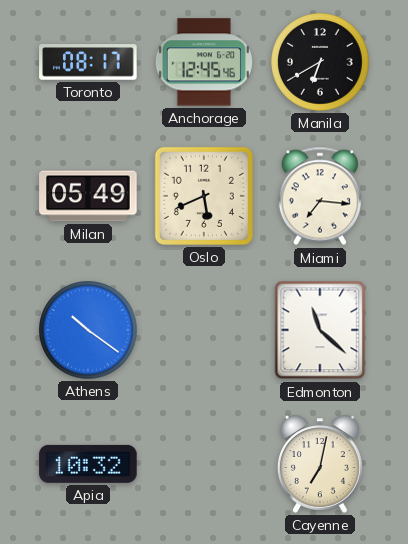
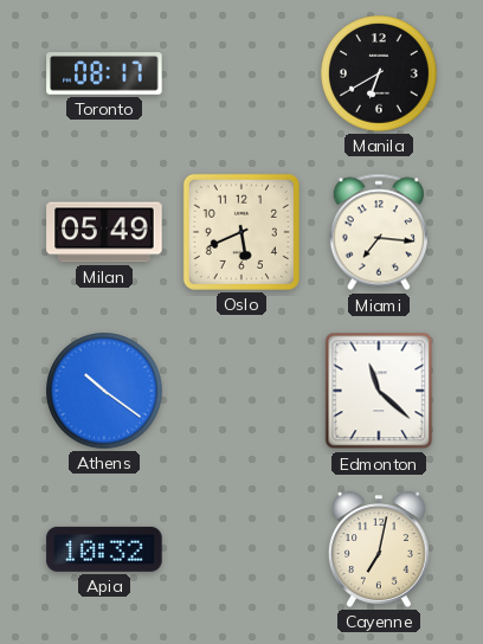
Anchorage: 12:45 -> none (204, 62)
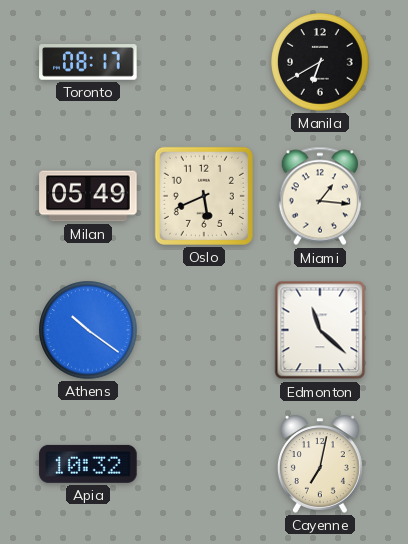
Miami: 7:16 -> 1:16 (319, 196)
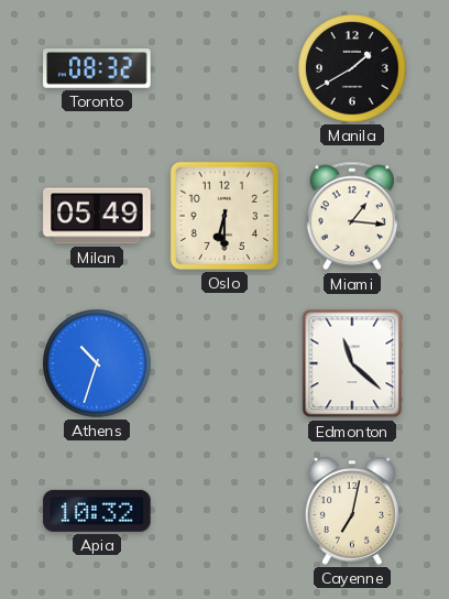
Toronto: 08:17 -> 08:32 (97, 68)
Manila: 6:40 -> 1:40 (352, 68)
Oslo: 5:41 -> 6:30 (225, 216)
Athens: 10:21 -> 10:33 (97, 363)
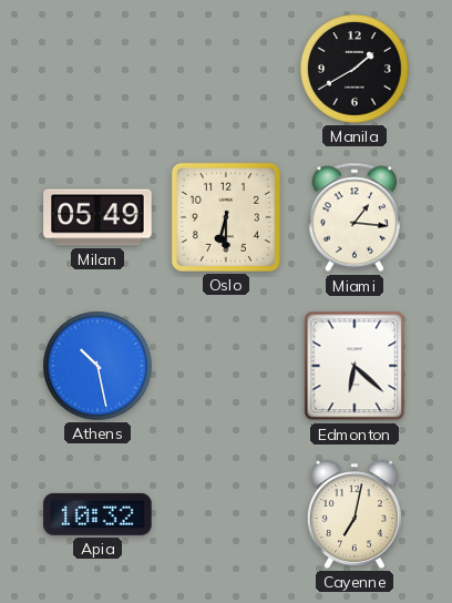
Toronto: 08:32 -> none (97, 68)
Athens: 10:33 -> 10:28 (97, 366)
Edmonton: 11:22 -> 6:22 (355, 366)
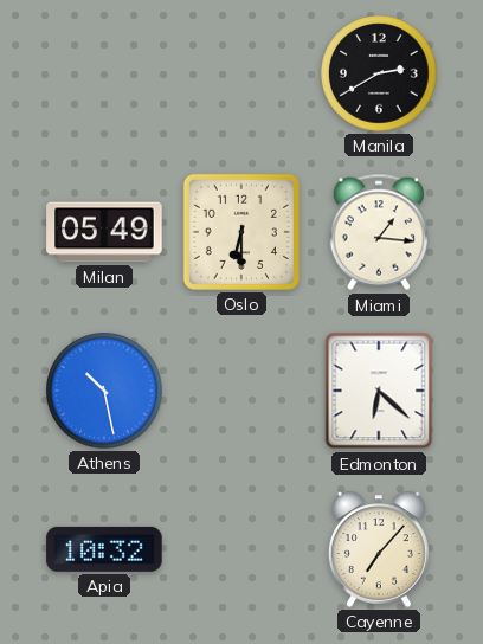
Manila: 1:40 -> 2:40 (379, 73)
Cayenne: 7:02 -> 7:07 (379, 549)
